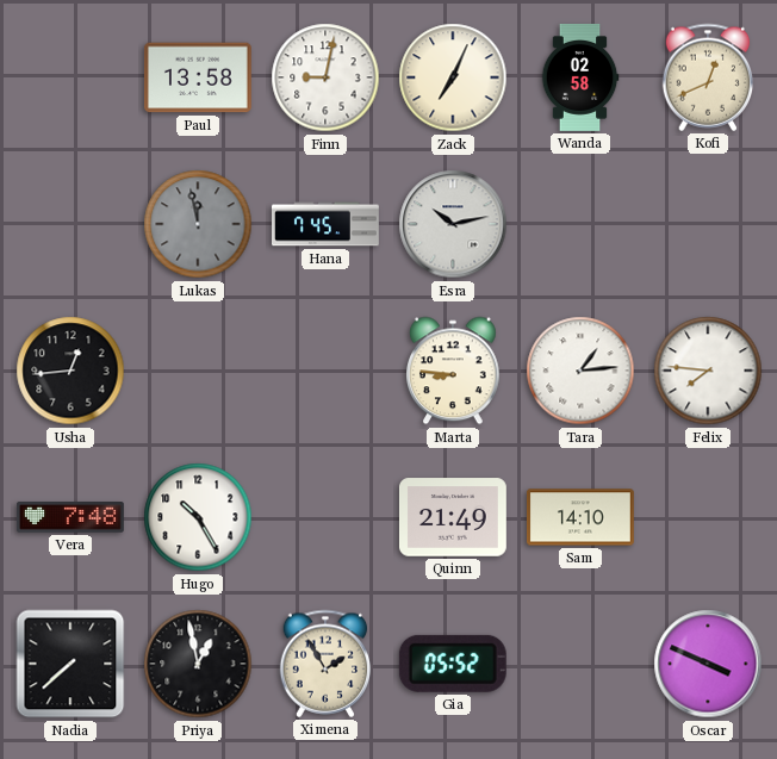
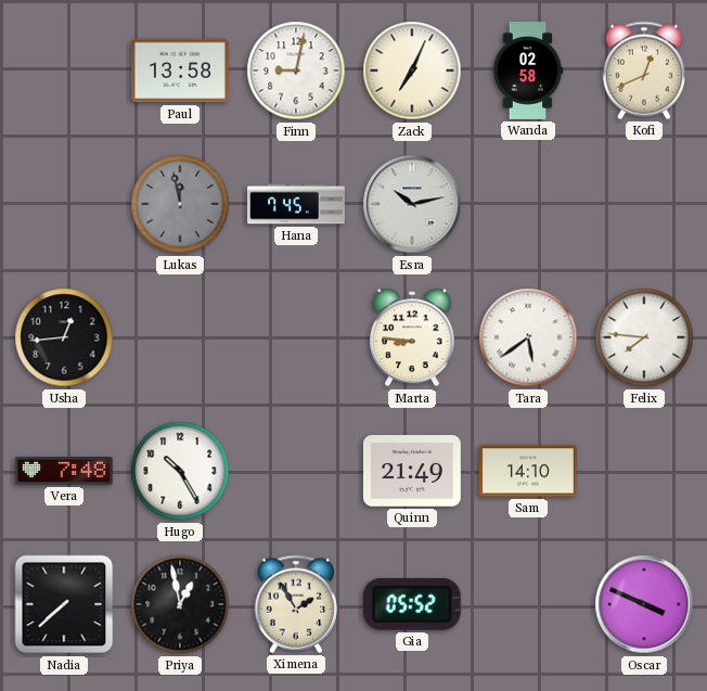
Tara: 1:14 -> 5:39 (528, 337)
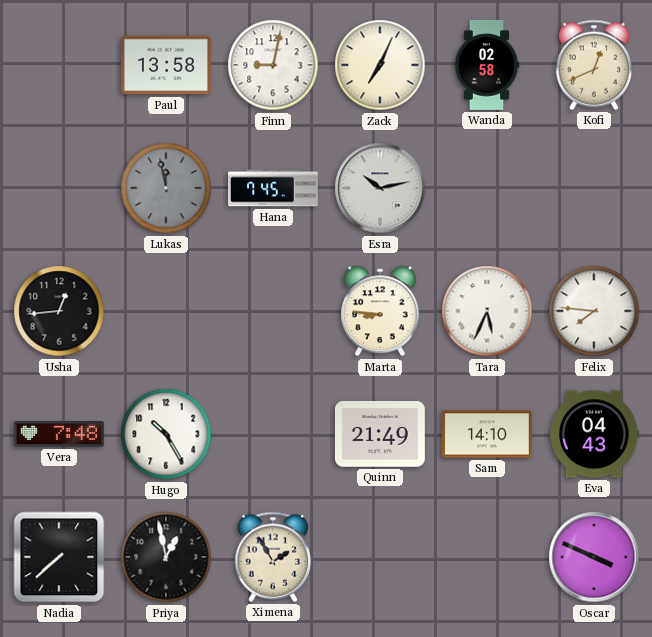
Tara: 5:39 -> 5:34 (487, 311)
Eva: none -> 04:43 (594, 434)
Gia: 05:52 -> none (412, 604)
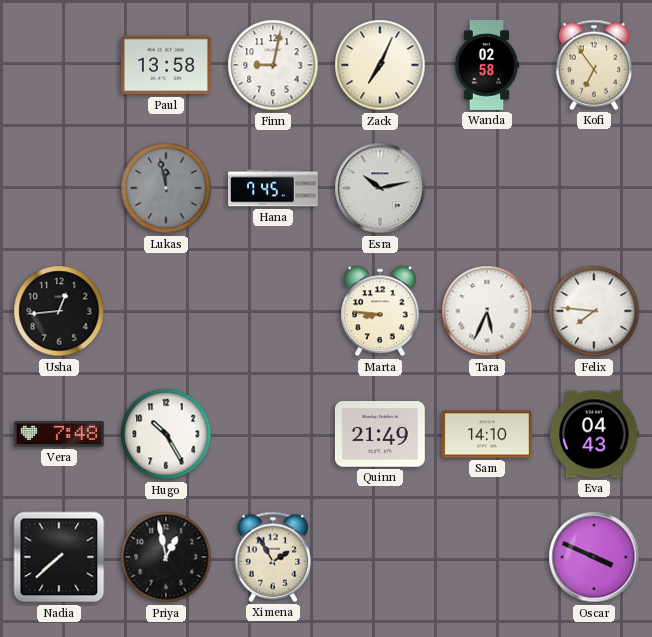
Kofi: 12:41 -> 6:54 (594, 65)
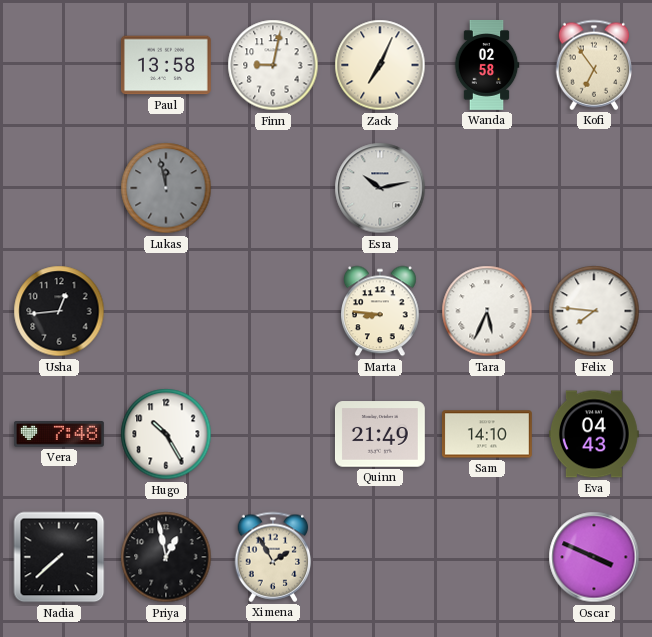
Hana: 7:45 -> none (274, 188)
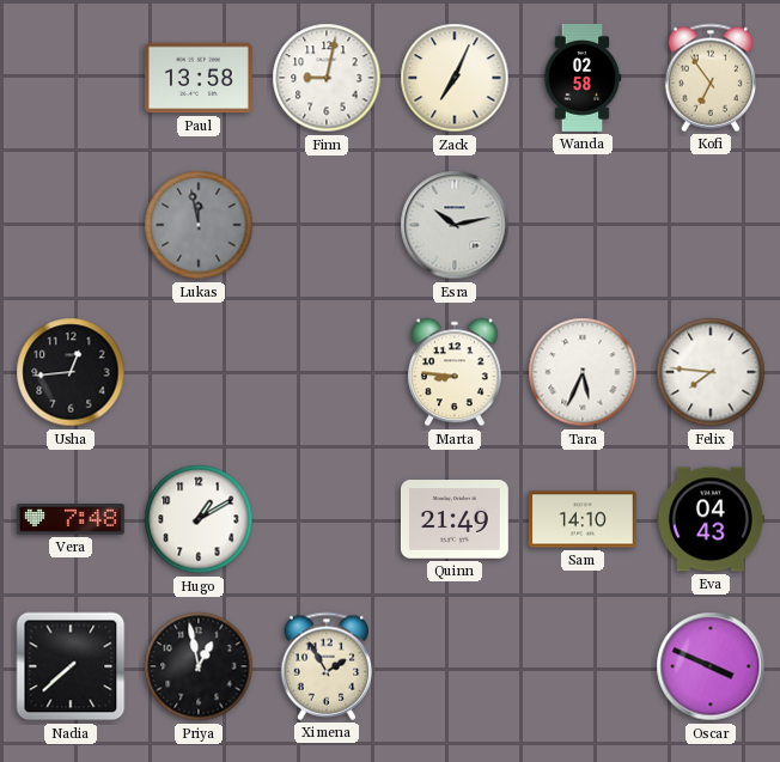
Hugo: 10:25 -> 1:10 (199, 519)
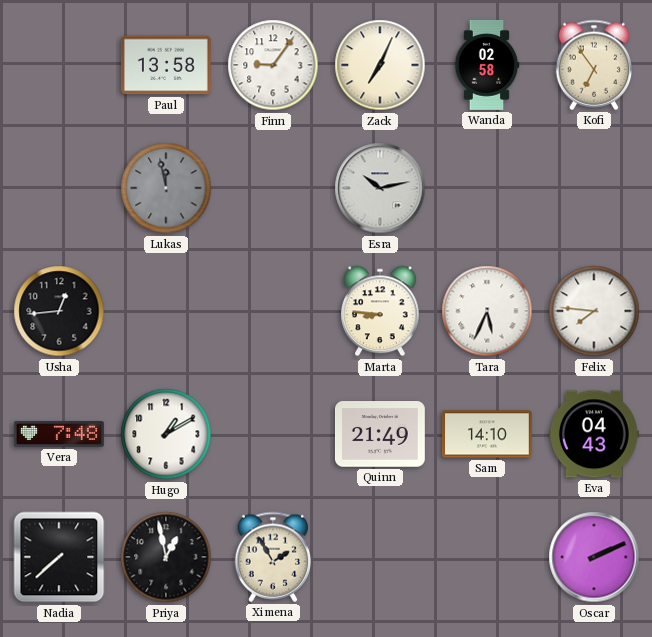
Finn: 9:02 -> 9:06 (273, 65)
Oscar: 3:49 -> 2:11 (594, 557)
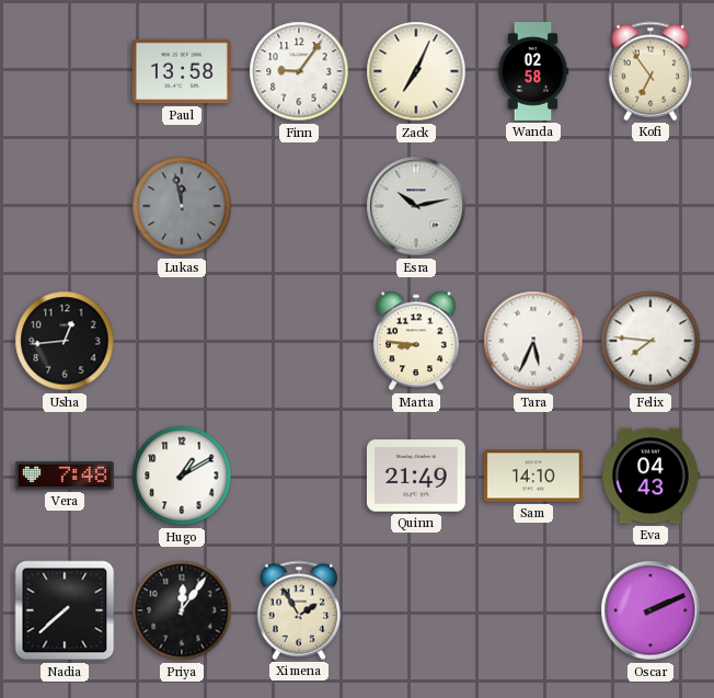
Priya: 12:58 -> 12:06 (182, 610)
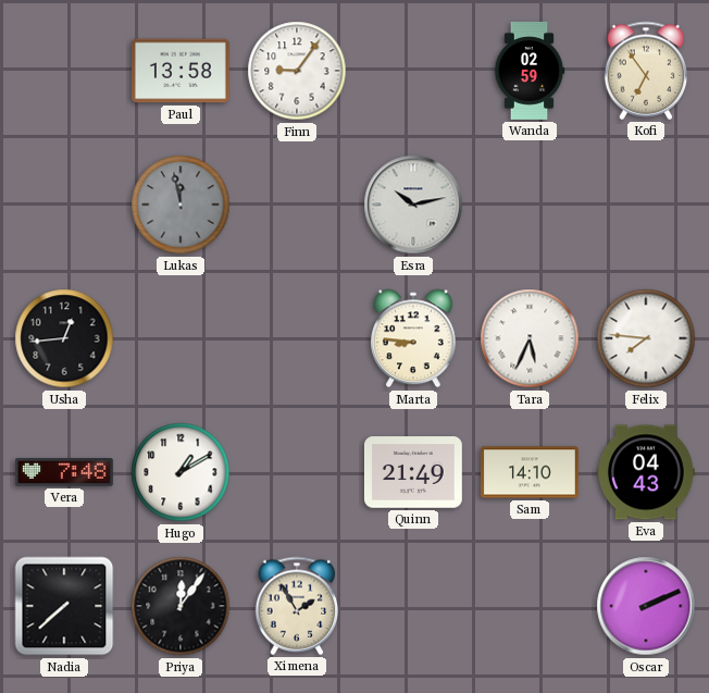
Zack: 7:04 -> none (416, 71)
Wanda: 02:58 -> 02:59 (530, 71)
